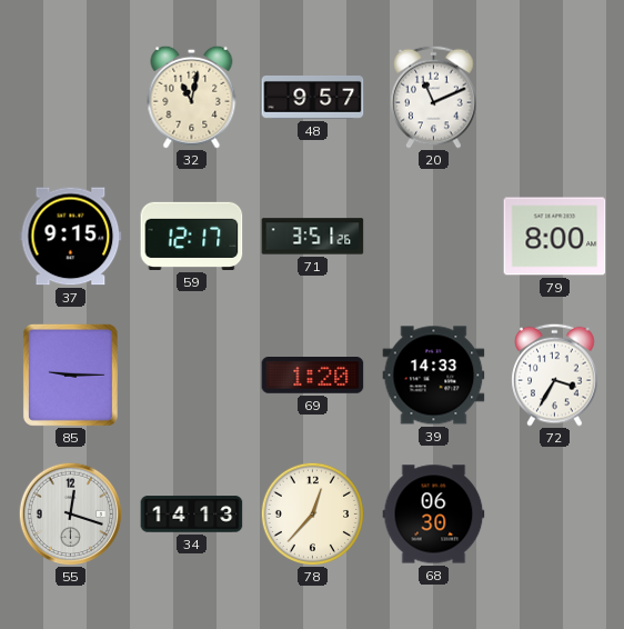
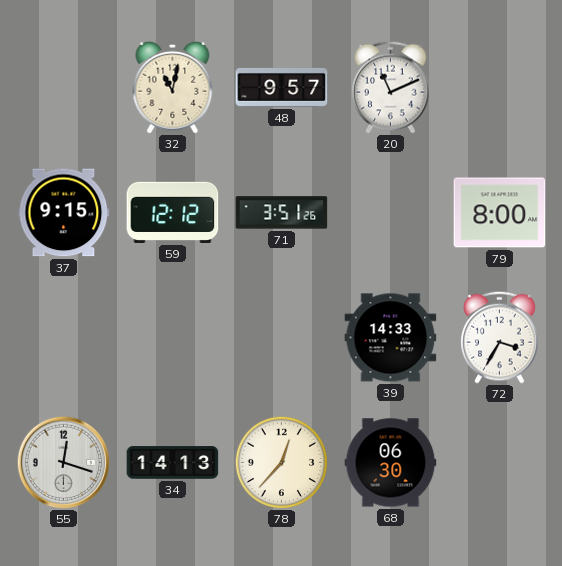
59: 12:17 -> 12:12 (173, 212)
85: 9:15 -> none (70, 375)
69: 1:20 -> none (313, 376)
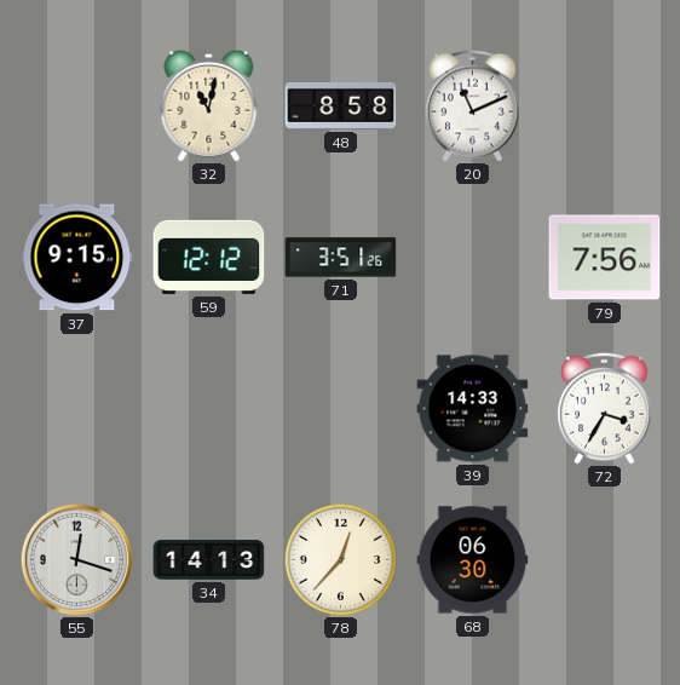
48: 9:57 -> 8:58 (341, 105)
79: 8:00 -> 7:56 (605, 258)
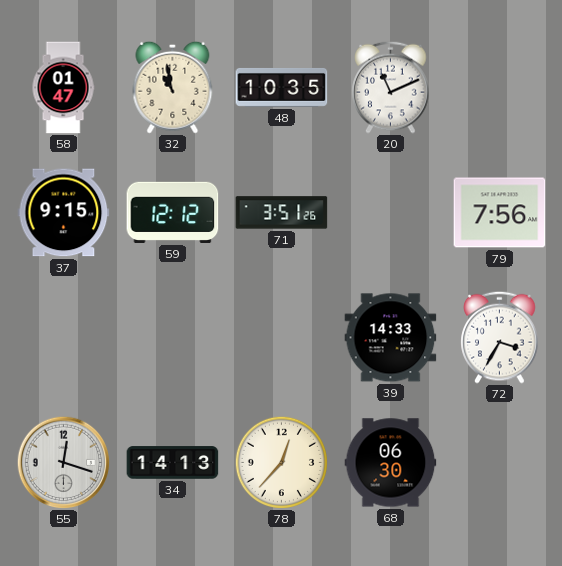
58: none -> 01:47 (63, 88)
32: 11:02 -> 10:58 (173, 87)
48: 8:58 -> 10:35 (282, 87)
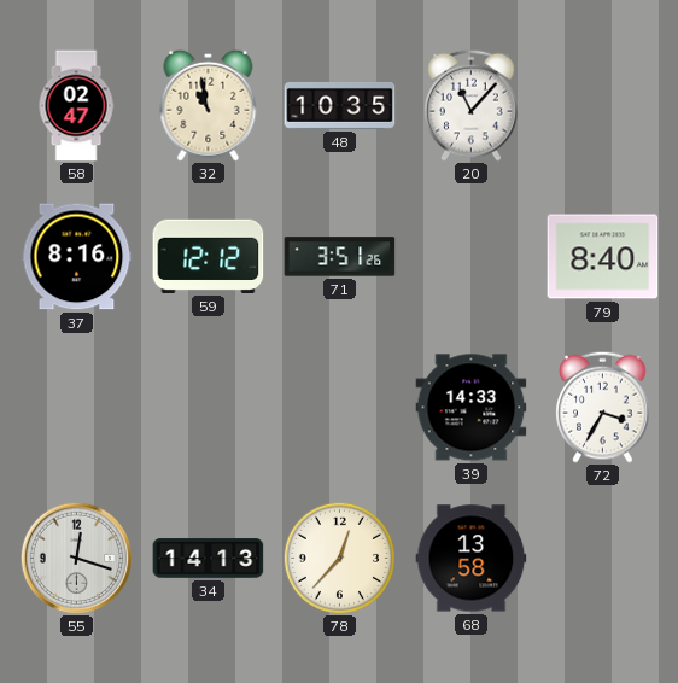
58: 01:47 -> 02:47 (76, 106)
20: 11:11 -> 11:07 (472, 105)
37: 9:15 -> 8:16 (77, 257)
79: 7:56 -> 8:40 (603, 257)
68: 06:30 -> 13:58 (472, 559)
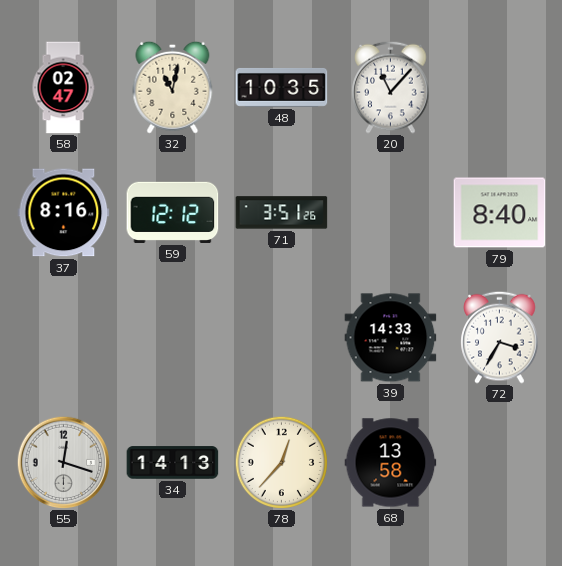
32: 10:58 -> 11:02 (173, 87)
